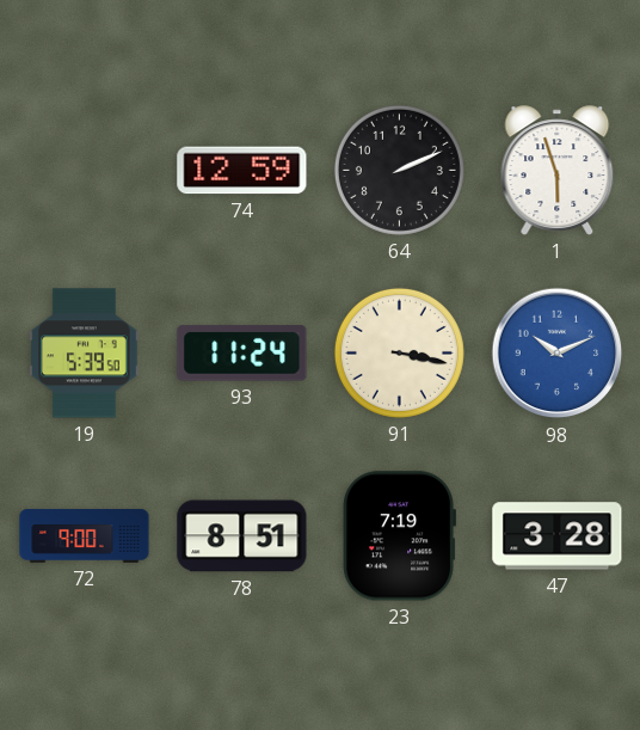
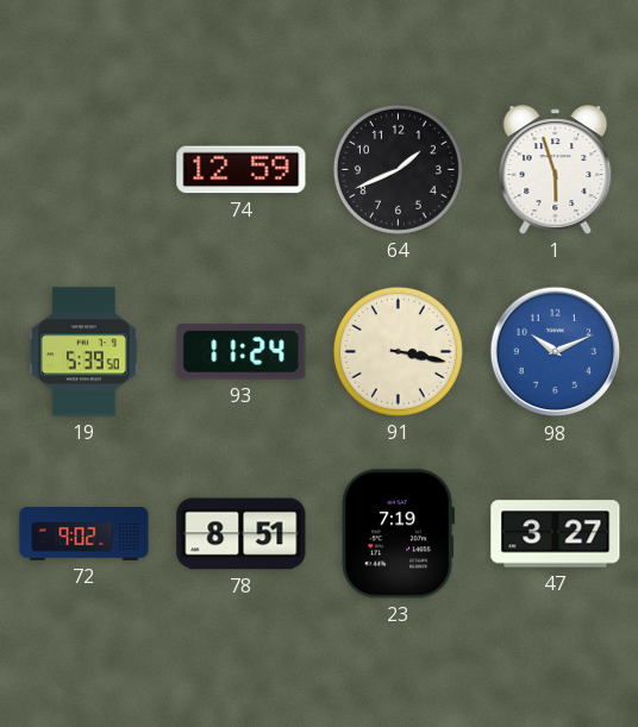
64: 2:11 -> 1:41 (398, 169)
72: 9:00 -> 9:02 (85, 534)
47: 3:28 -> 3:27 (556, 534)
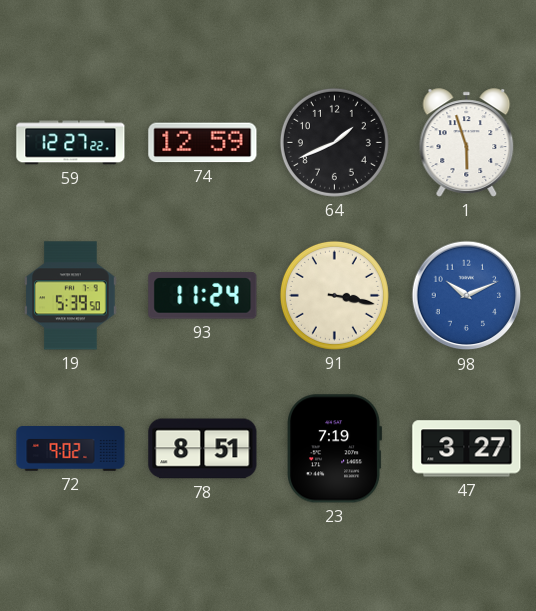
59: none -> 12:27 (71, 143)
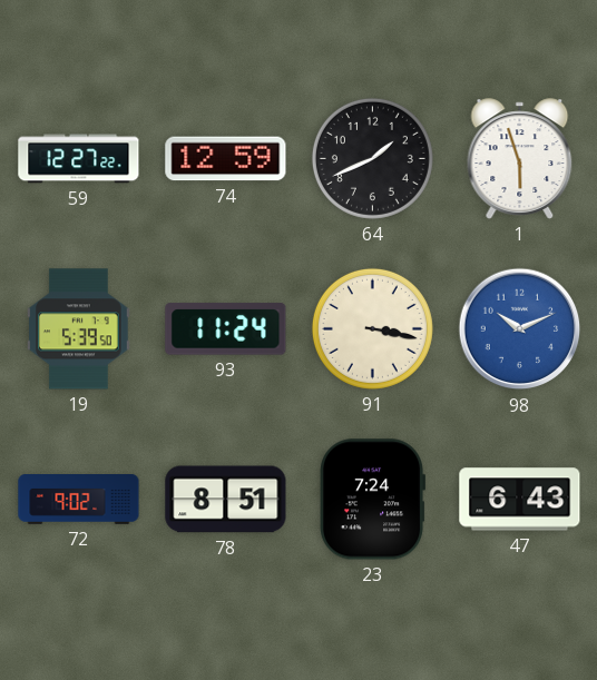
23: 7:19 -> 7:24 (373, 500)
47: 3:27 -> 6:43 (520, 500)
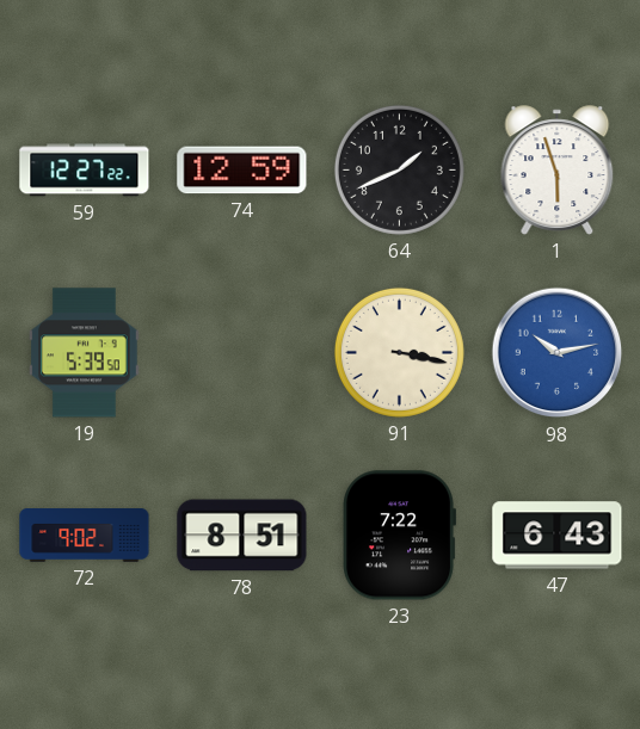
93: 11:24 -> none (226, 329)
98: 10:11 -> 10:13 (558, 353)
23: 7:24 -> 7:22 (400, 536)
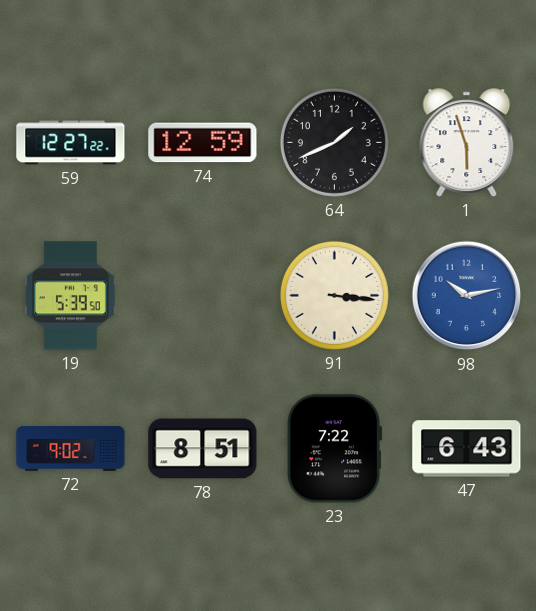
91: 3:17 -> 3:16 (334, 295)
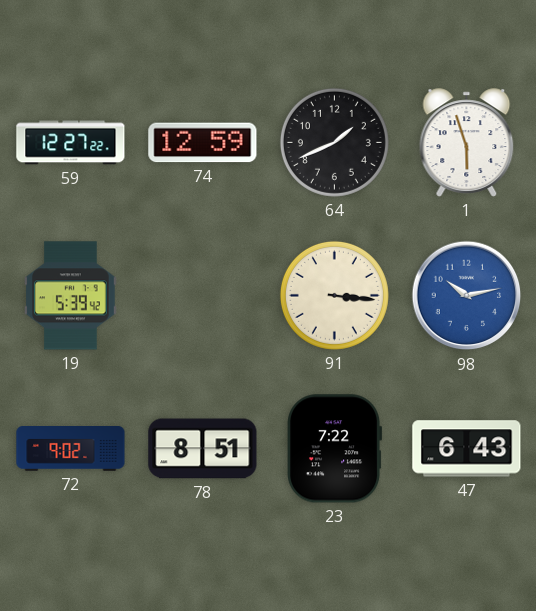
19: 5:39:50 -> 5:39:42 (70, 296)
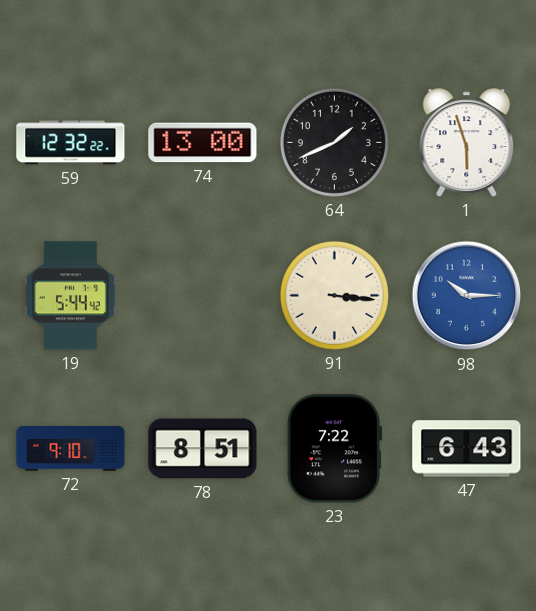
59: 12:27 -> 12:32 (71, 143)
74: 12:59 -> 13:00 (203, 143)
19: 5:39 -> 5:44 (70, 296)
98: 10:13 -> 10:15 (467, 296)
72: 9:02 -> 9:10 (71, 449)
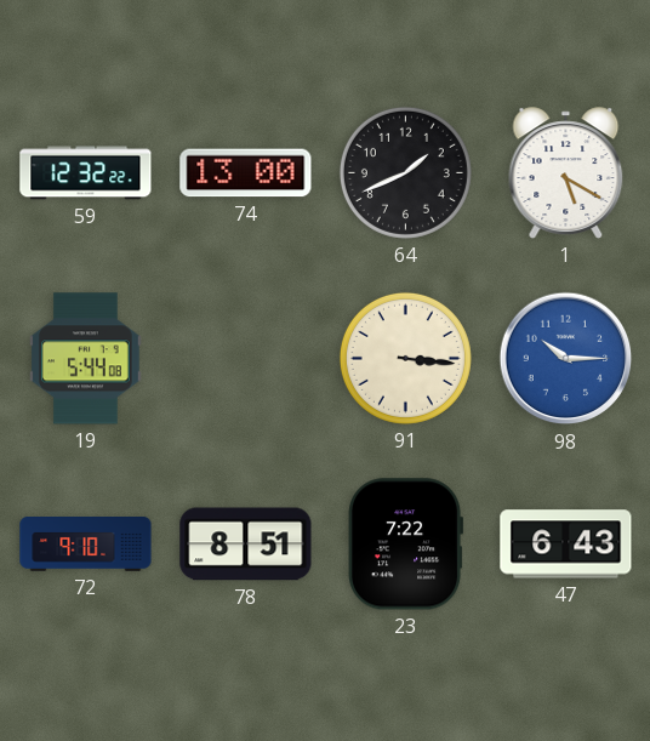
1: 5:57 -> 5:20 (566, 173)
19: 5:44:42 -> 5:44:08 (85, 359)
